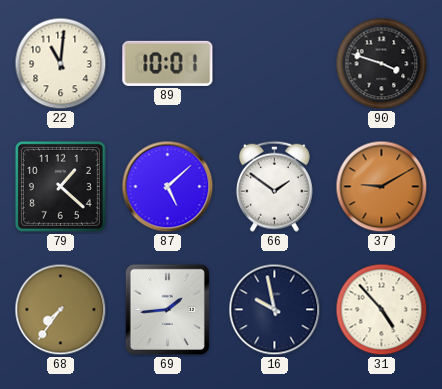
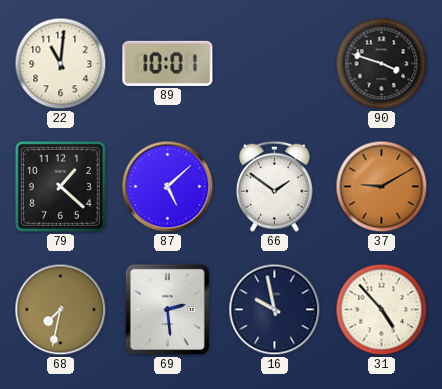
68: 7:36 -> 7:32 (61, 310)
69: 1:44 -> 2:29 (167, 309)
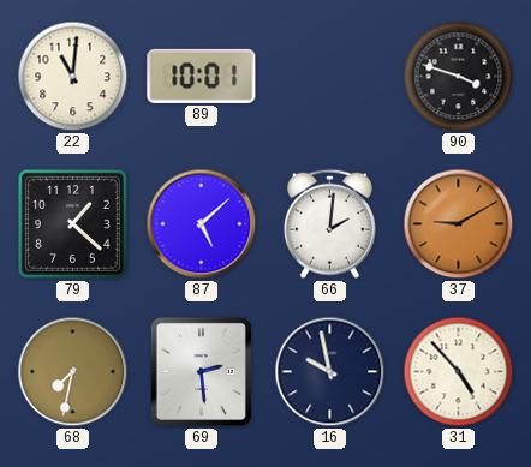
66: 1:51 -> 2:01 (329, 223)
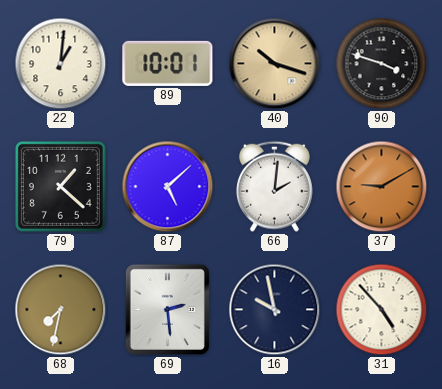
22: 11:01 -> 1:01 (61, 64)
40: none -> 10:18 (275, 64)
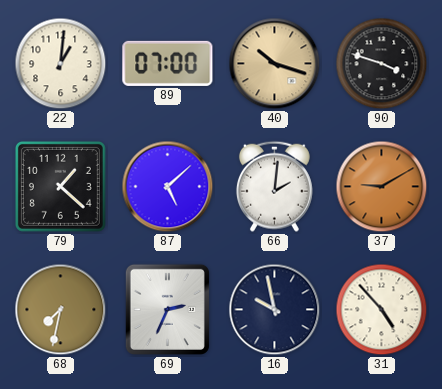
89: 10:01 -> 07:00 (168, 63)
69: 2:29 -> 2:34 (167, 309)
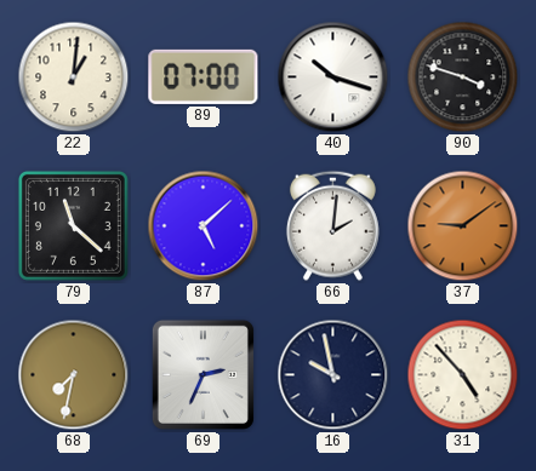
40 dial: champagne -> white (333, 77)
79: 1:22 -> 11:22 (73, 225)
37: 9:10 -> 9:09 (463, 226)
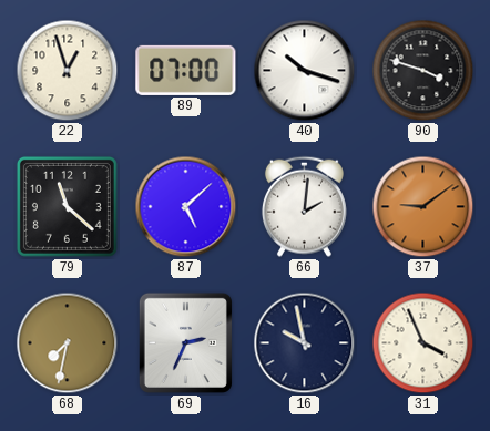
22: 1:01 -> 12:57 (68, 71)
31: 4:53 -> 3:56 (423, 343)
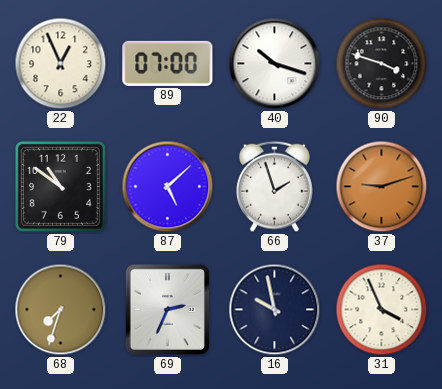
22: 12:57 -> 12:56 (61, 64)
79: 11:22 -> 10:51 (60, 186)
66: 2:01 -> 1:57 (274, 186)
37: 9:09 -> 9:12 (382, 187)
68: 7:32 -> 7:33 (61, 310)
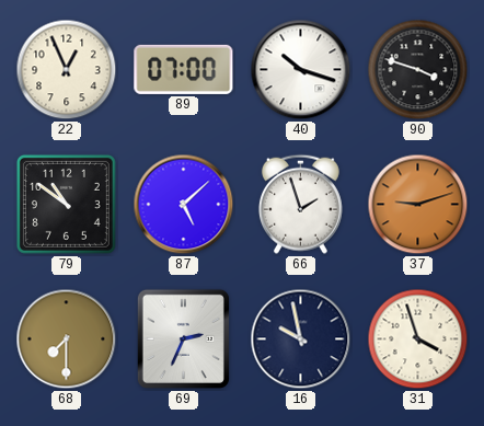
68: 7:33 -> 7:30 (67, 339)
31: 3:56 -> 3:57 (418, 339)
